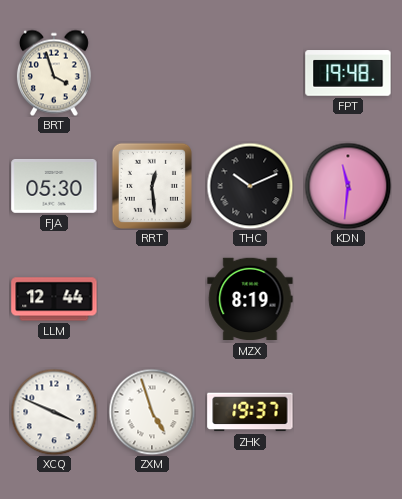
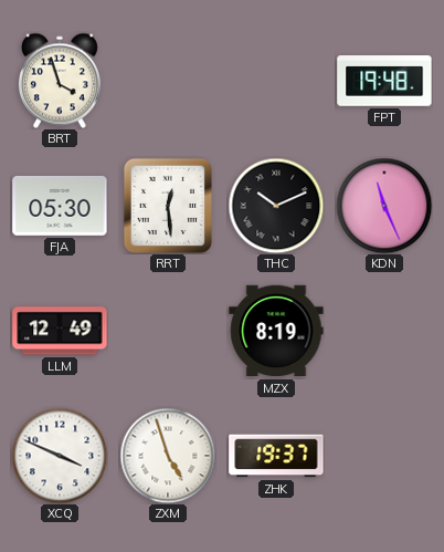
KDN: 11:31 -> 11:26 (384, 206)
LLM: 12:44 -> 12:49 (60, 331)
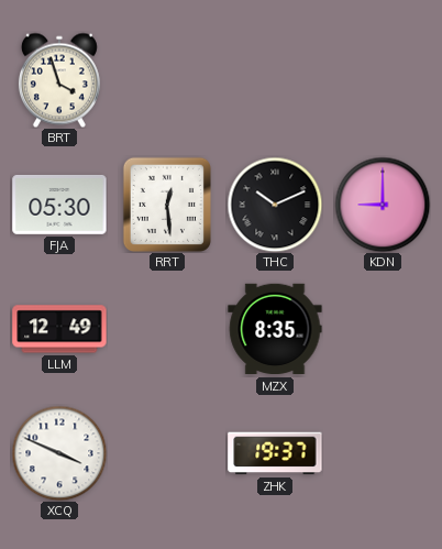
FPT: 19:48 -> none (384, 81)
KDN: 11:26 -> 9:00 (383, 205)
MZX: 8:19 -> 8:35 (275, 329)
ZXM: 4:57 -> none (168, 456)
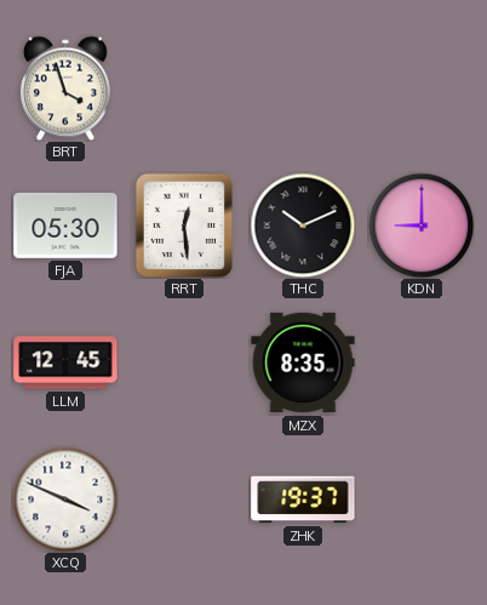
LLM: 12:49 -> 12:45 (65, 363)
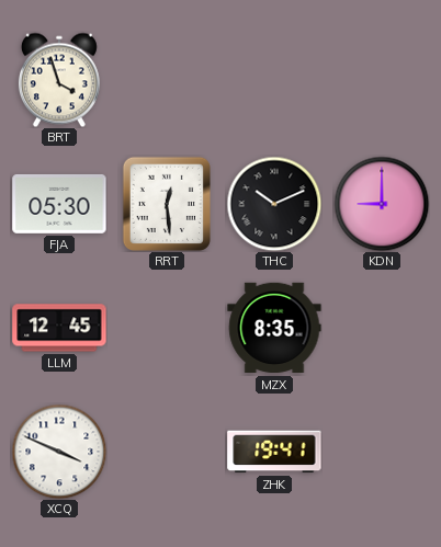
ZHK: 19:37 -> 19:41 (274, 452)
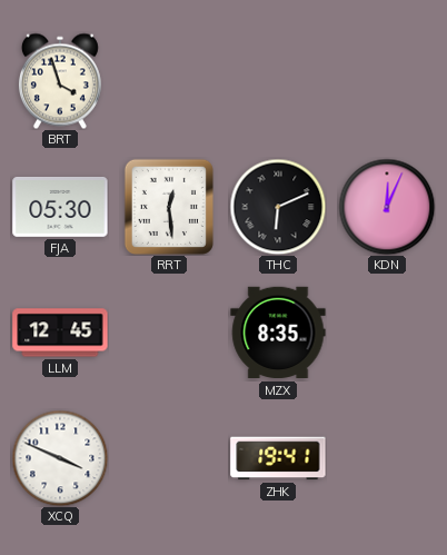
THC: 10:11 -> 6:11 (278, 207)
KDN: 9:00 -> 12:04 (387, 207)
